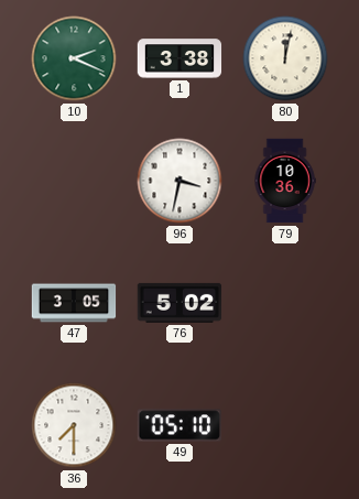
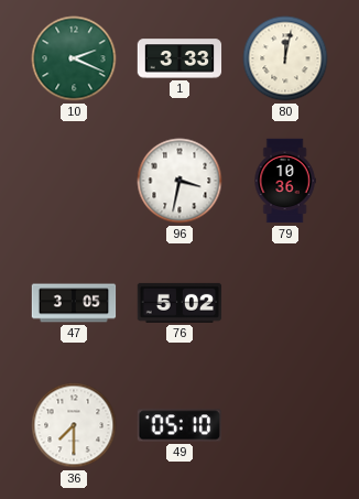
1: 3:38 -> 3:33 (179, 58)
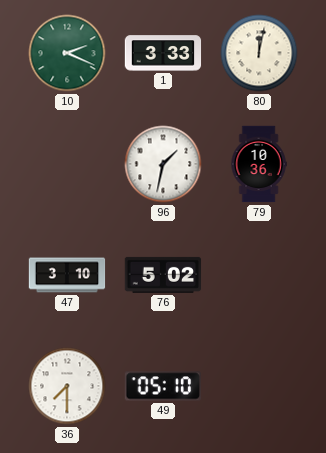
96: 3:32 -> 1:32 (163, 164)
47: 3:05 -> 3:10 (67, 275)
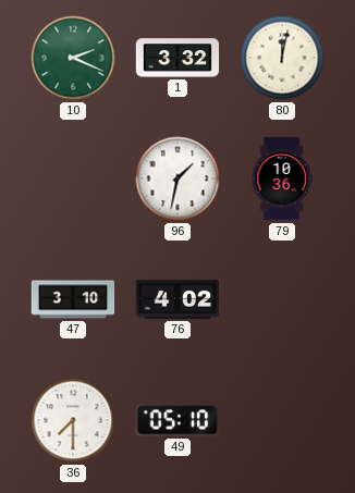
1: 3:33 -> 3:32 (177, 58)
76: 5:02 -> 4:02 (177, 299)
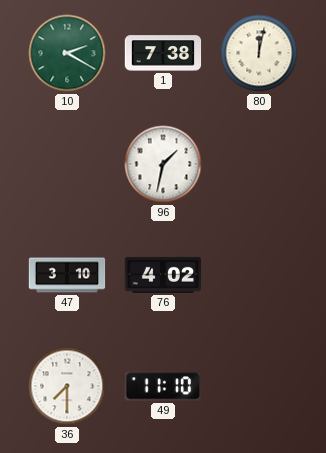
10: 2:19 -> 2:20 (67, 53)
1: 3:32 -> 7:38 (163, 53)
79: 10:36 -> none (282, 178)
49: 05:10 -> 11:10 (162, 386)
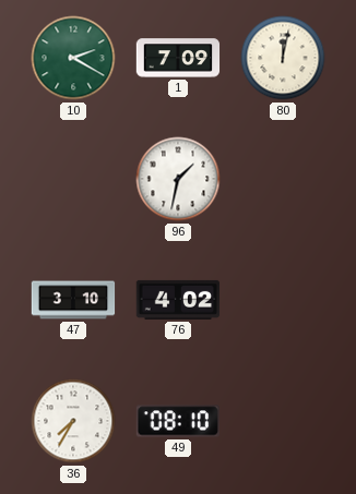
1: 7:38 -> 7:09 (178, 58)
36: 7:30 -> 7:35 (73, 421)
49: 11:10 -> 08:10 (177, 421)
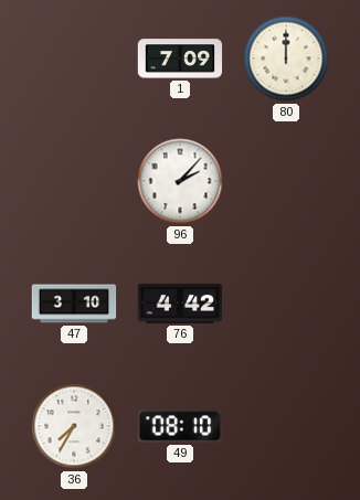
10: 2:20 -> none (73, 58)
80: 12:02 -> 12:00 (286, 58)
96: 1:32 -> 2:07 (180, 181)
76: 4:02 -> 4:42 (180, 304)
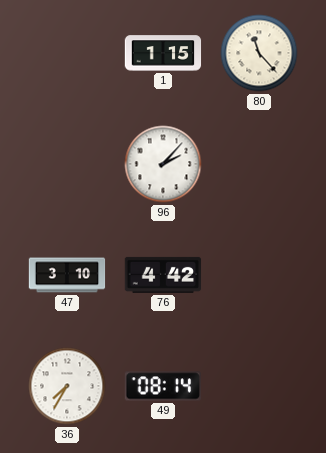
1: 7:09 -> 1:15 (163, 53)
80: 12:00 -> 11:23 (259, 53)
49: 08:10 -> 08:14 (162, 386)
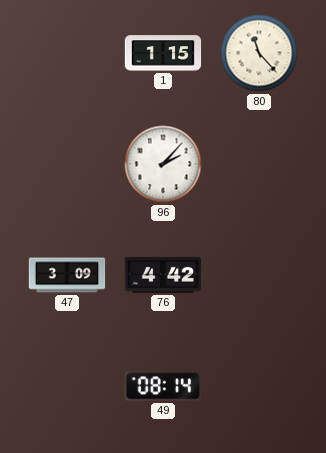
47: 3:10 -> 3:09 (67, 275)
36: 7:35 -> none (67, 386)
